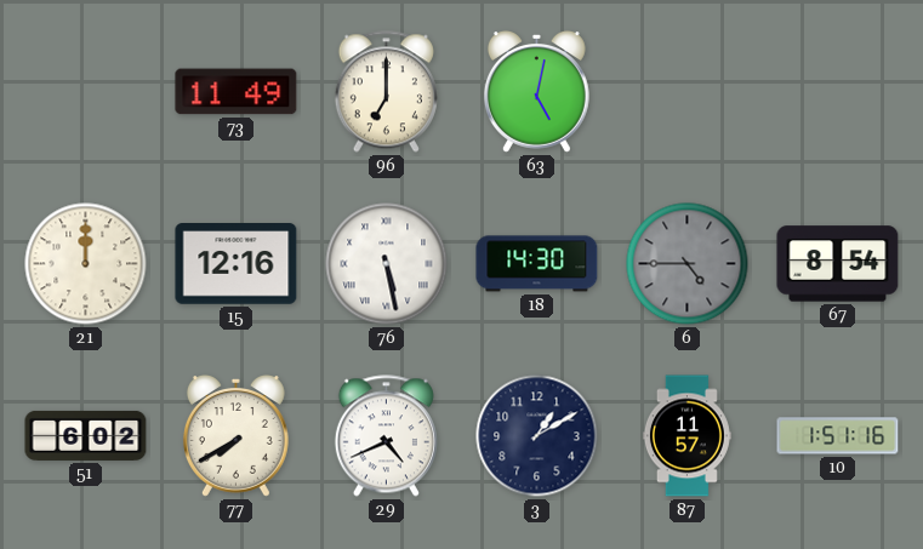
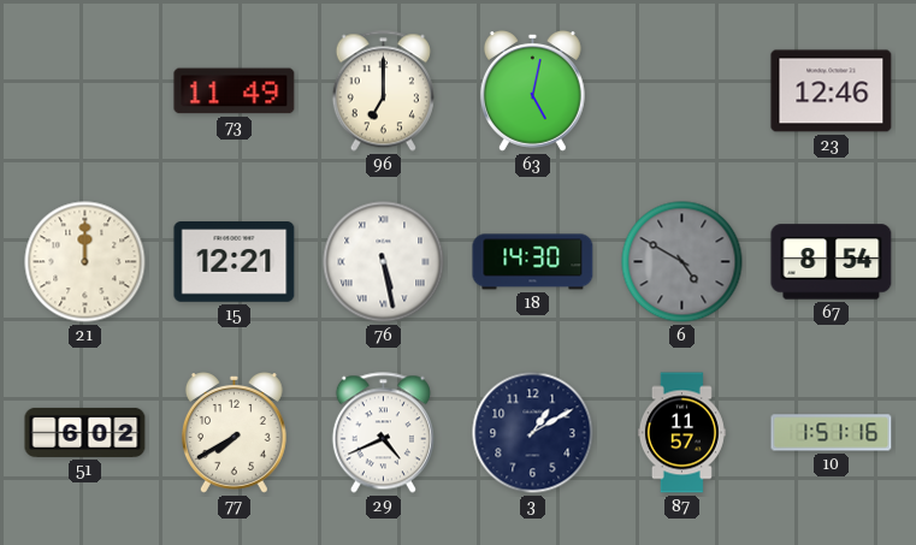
23: none -> 12:46 (832, 91)
15: 12:16 -> 12:21 (235, 262)
6: 4:45 -> 4:50 (682, 262)
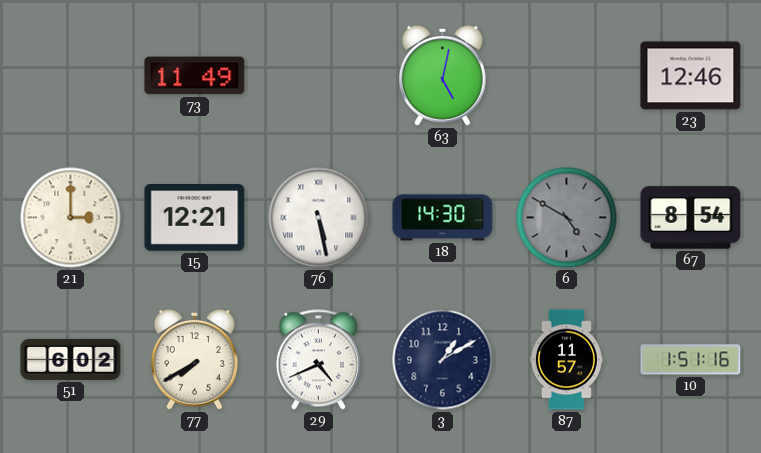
96: 7:00 -> none (383, 91)
21: 12:00 -> 3:00 (71, 218)
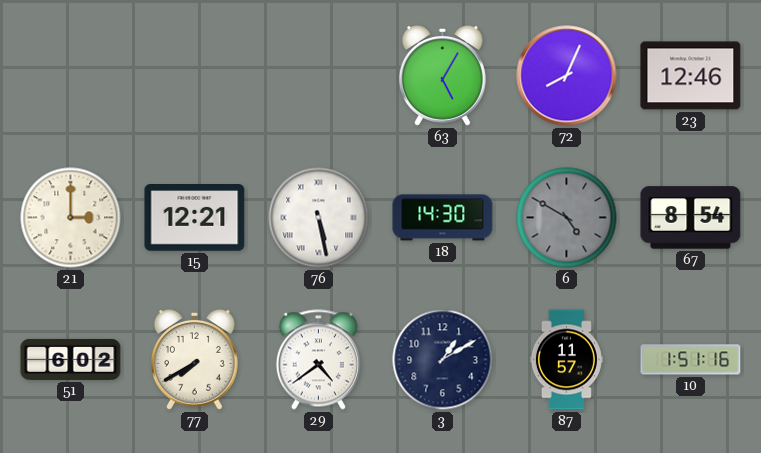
73: 11:49 -> none (195, 76)
63: 5:02 -> 5:05 (442, 76)
72: none -> 8:04 (567, 76)
29: 4:41 -> 4:39 (318, 360)
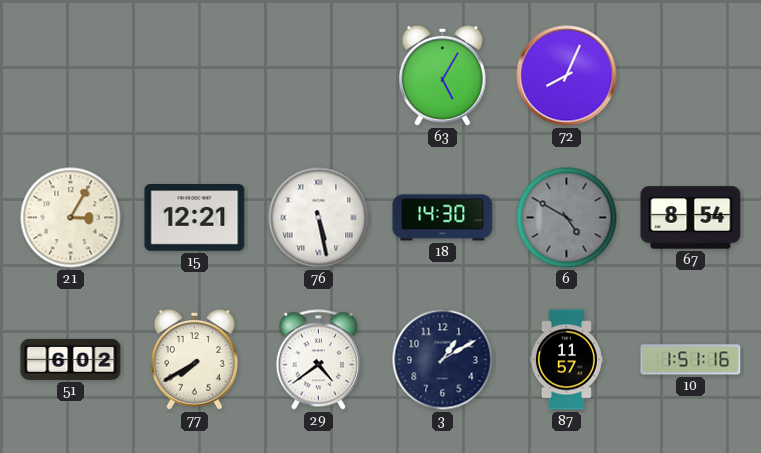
23: 12:46 -> none (691, 76)
21: 3:00 -> 3:05 (71, 218)
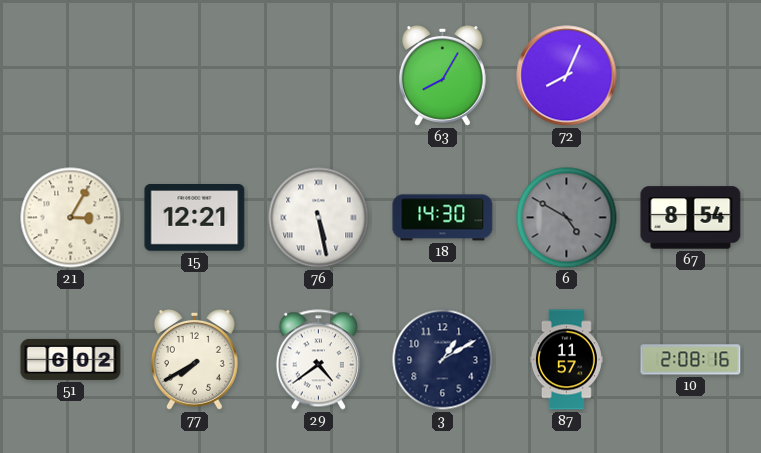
63: 5:05 -> 8:05 (442, 76)
10: 1:51 -> 2:08 (691, 360)
